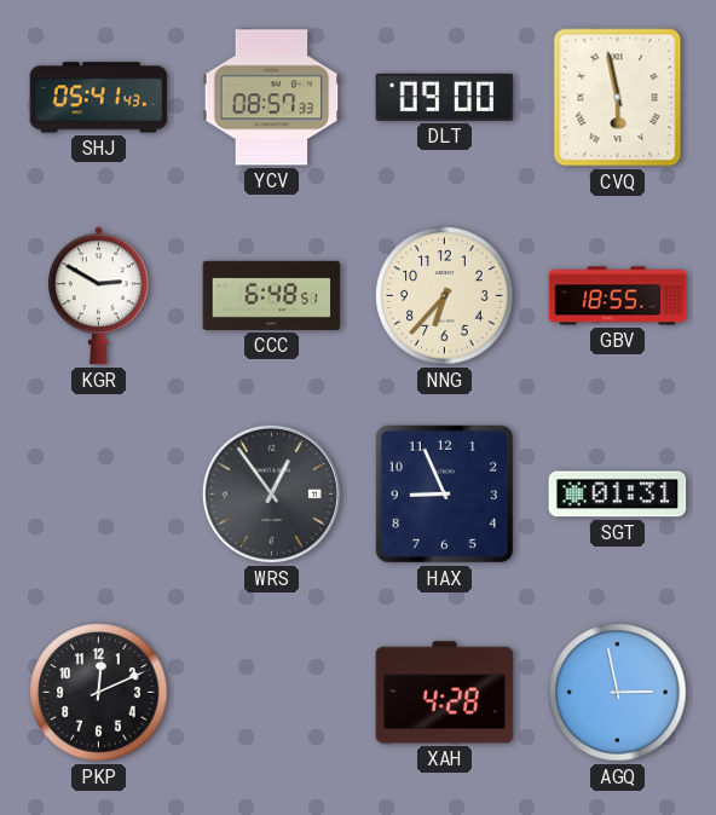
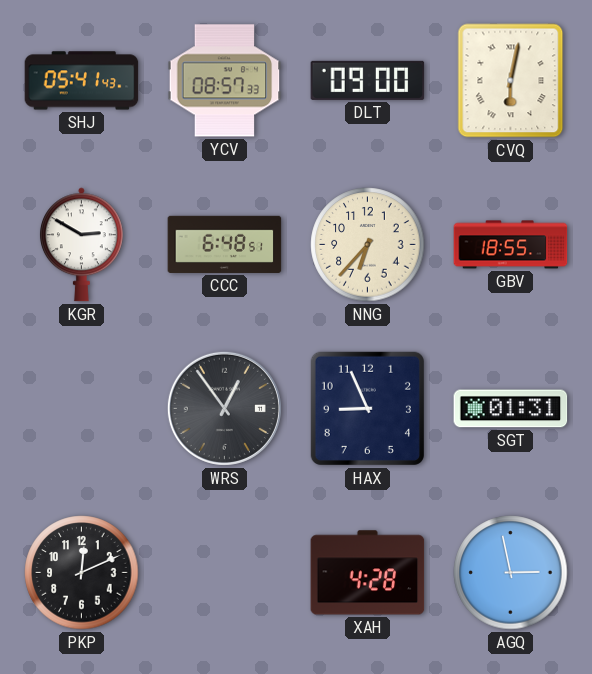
CVQ: 5:58 -> 6:02 (511, 81)
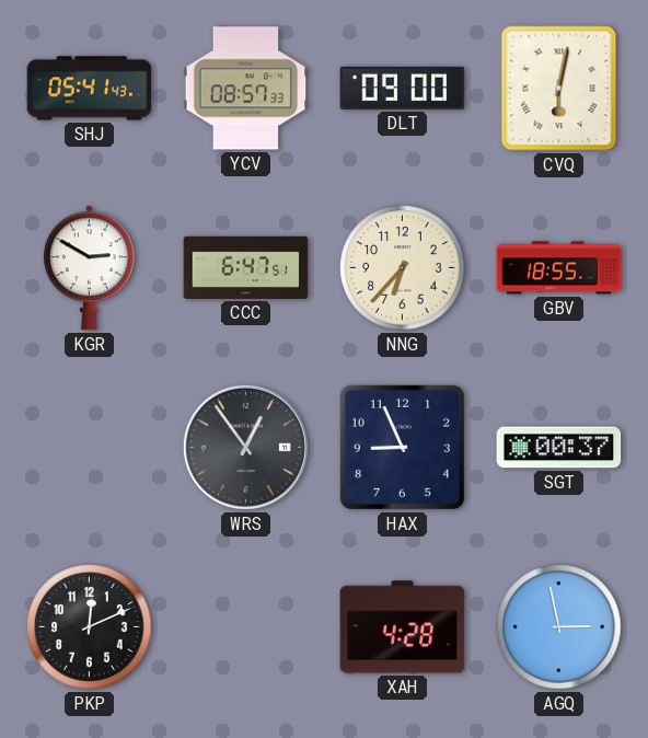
CCC: 6:48 -> 6:47 (246, 267)
SGT: 01:31 -> 00:37 (559, 448)
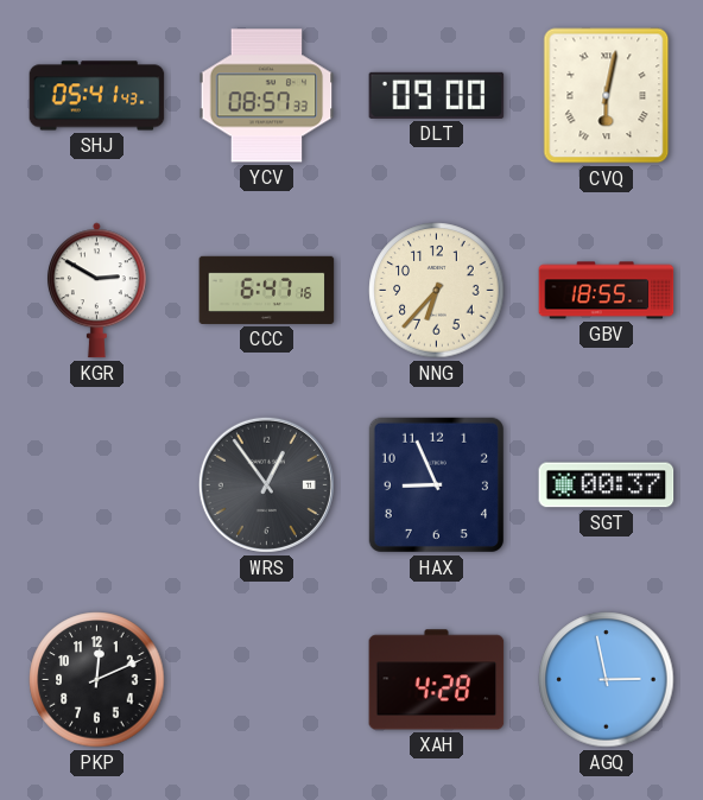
CCC: 6:47:51 -> 6:47:16 (267, 290)
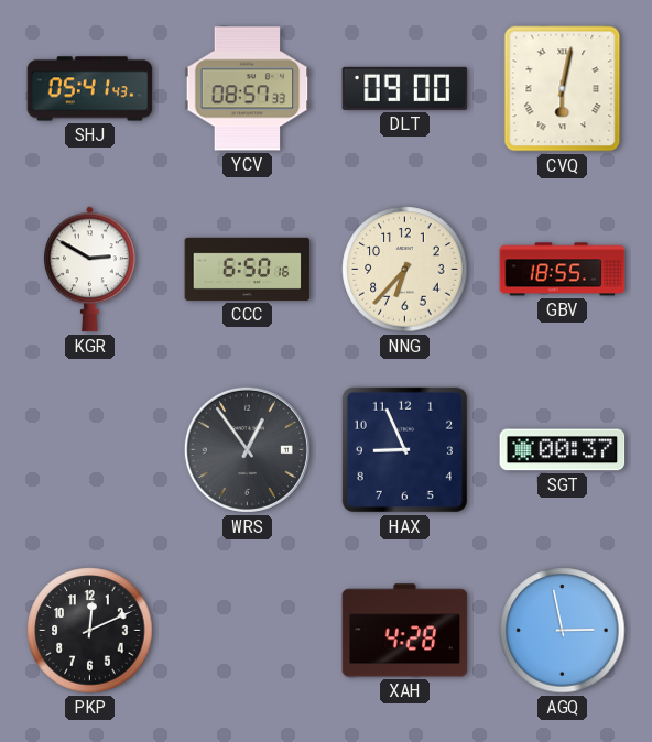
CCC: 6:47 -> 6:50 (248, 269)
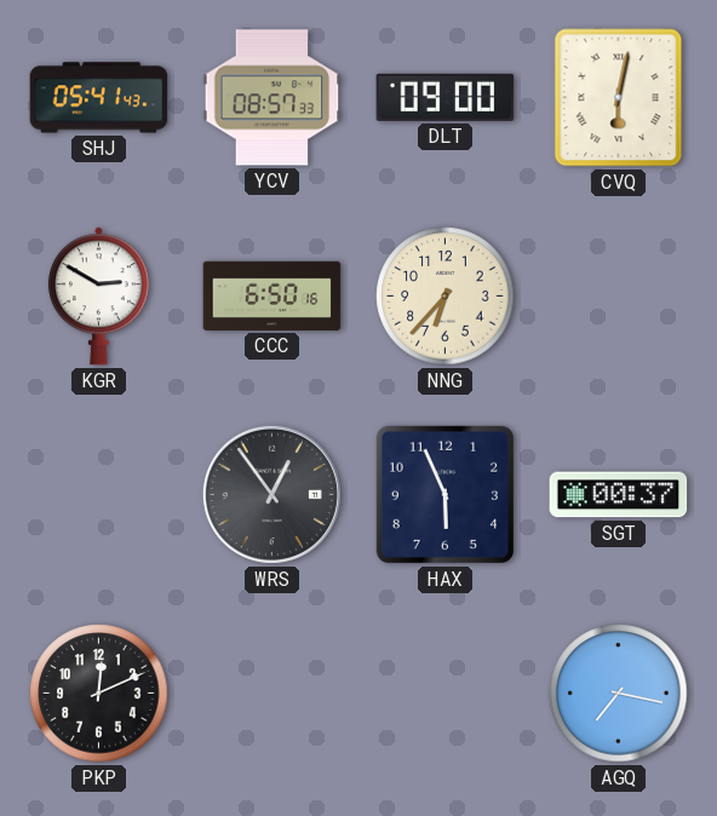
GBV: 18:55 -> none (563, 270)
HAX: 8:56 -> 5:56 (444, 494)
XAH: 4:28 -> none (405, 631)
AGQ: 2:58 -> 7:17 (619, 694)
